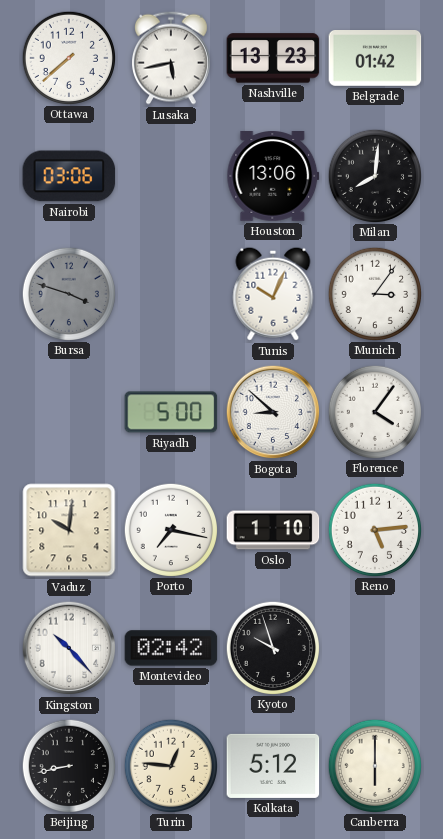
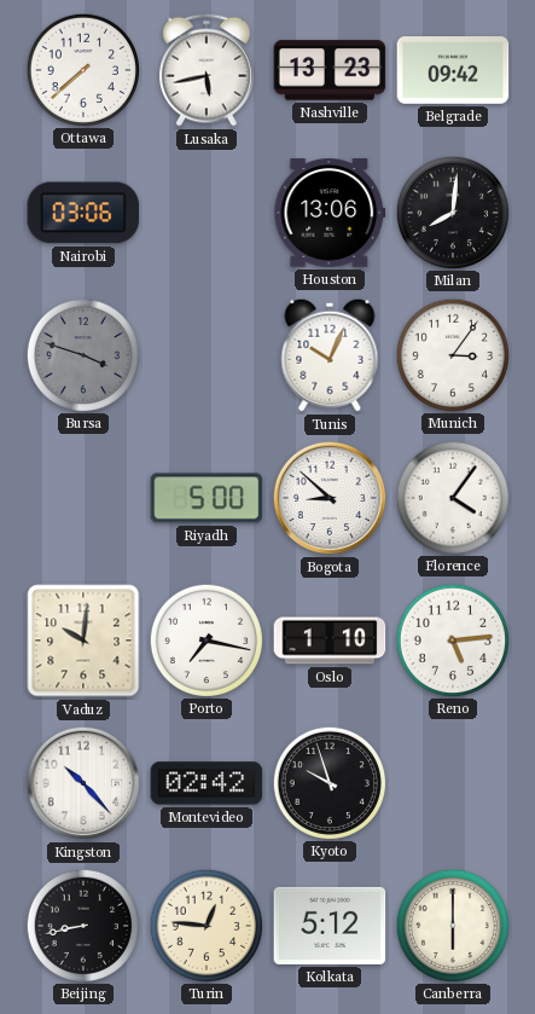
Belgrade: 01:42 -> 09:42 (453, 70)
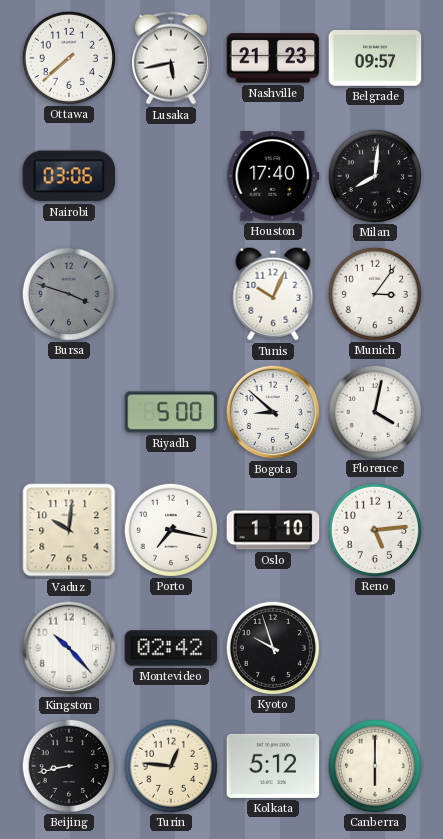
Nashville: 13:23 -> 21:23 (273, 58)
Belgrade: 09:42 -> 09:57 (375, 58)
Houston: 13:06 -> 17:40 (273, 176)
Florence: 4:06 -> 4:02 (374, 411)
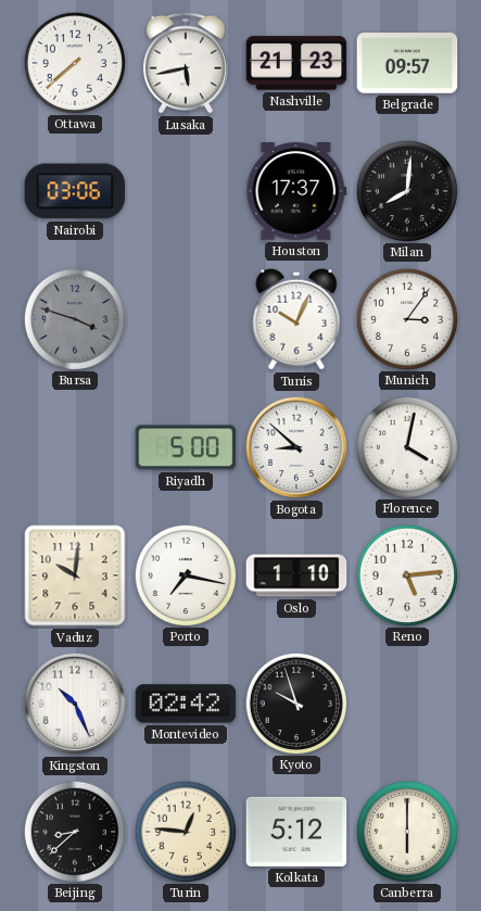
Houston: 17:40 -> 17:37 (296, 191)
Kingston: 10:23 -> 10:26 (75, 704)
Beijing: 8:43 -> 8:38 (74, 831)
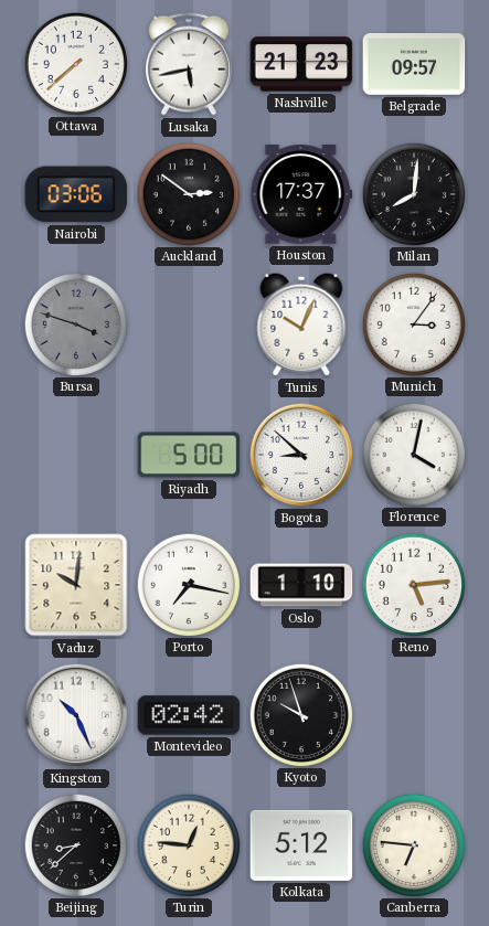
Auckland: none -> 2:51 (188, 193)
Canberra: 6:00 -> 6:46 (413, 844)
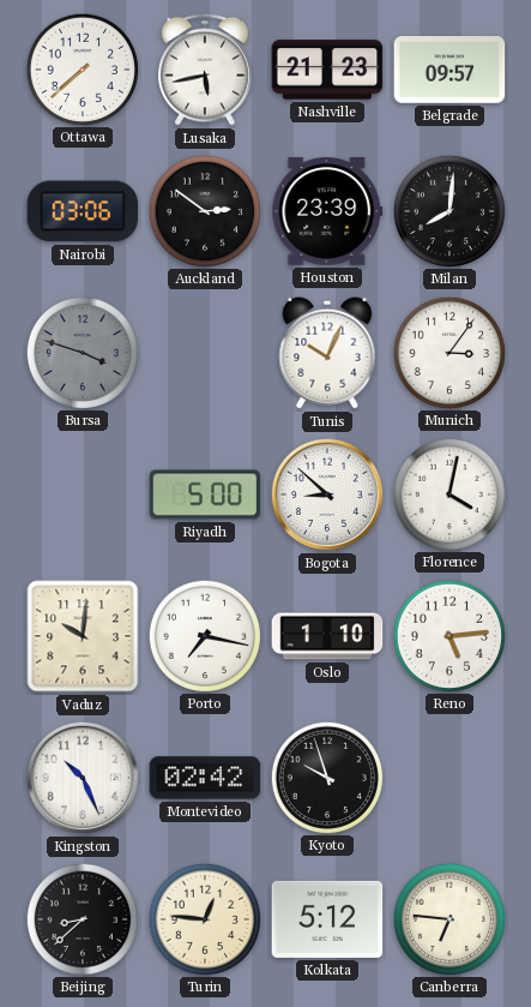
Houston: 17:37 -> 23:39 (327, 211)
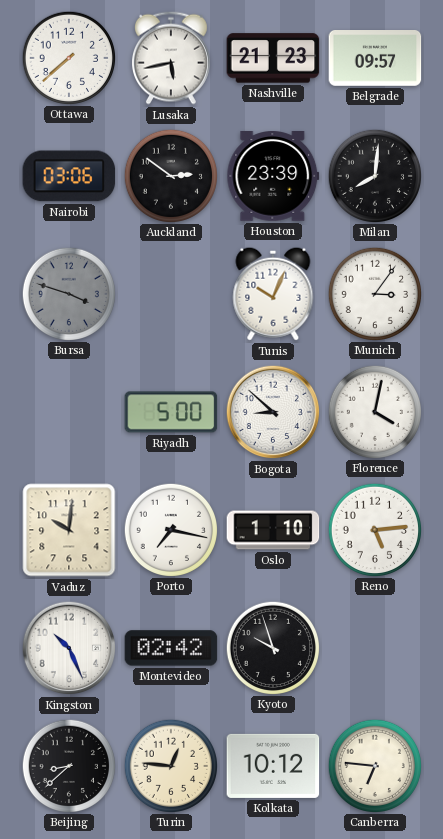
Kolkata: 5:12 -> 10:12 (273, 766)
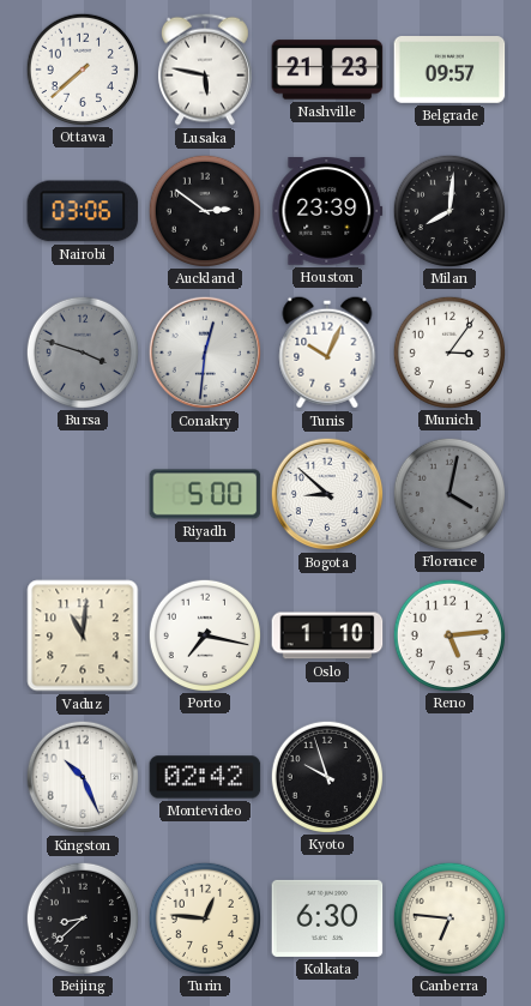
Lusaka: 5:43 -> 5:47 (205, 70)
Conakry: none -> 12:31 (205, 353)
Florence dial: white -> grey (448, 493)
Vaduz: 10:01 -> 11:01 (83, 635)
Kolkata: 10:12 -> 6:30 (327, 918)
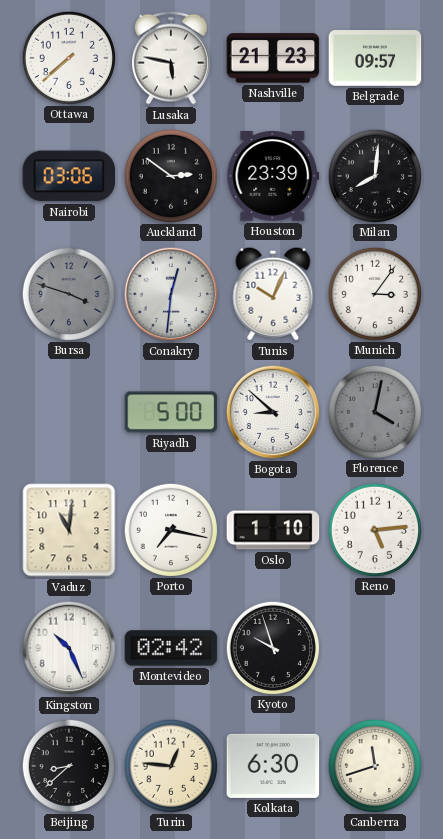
Canberra: 6:46 -> 11:42 (374, 765)
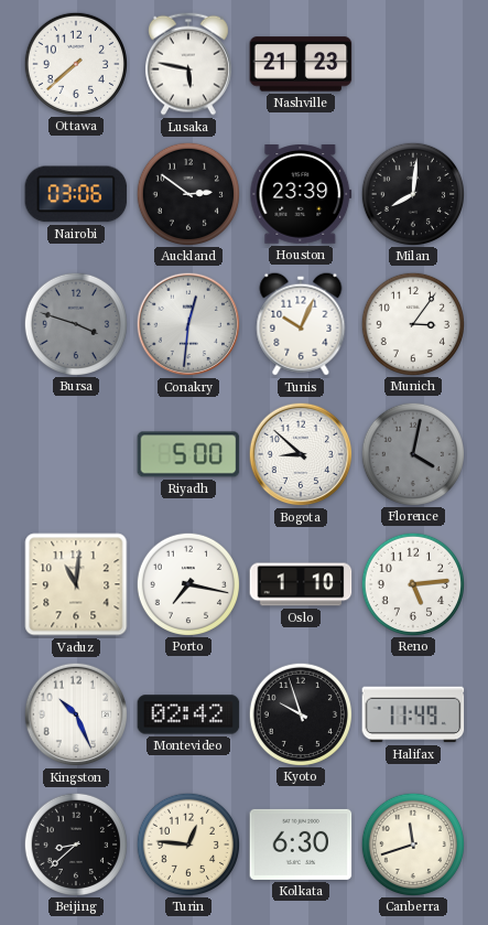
Belgrade: 09:57 -> none (375, 58)
Halifax: none -> 11:49 (413, 714)
